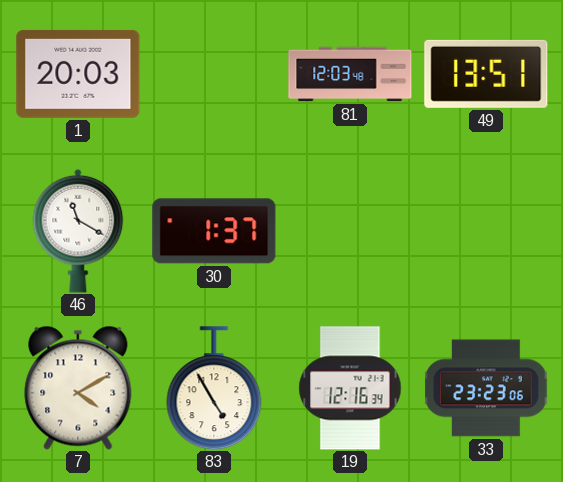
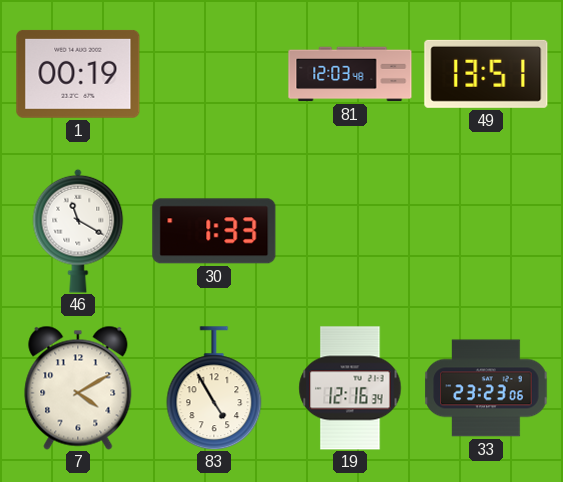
1: 20:03 -> 00:19 (78, 74)
30: 1:37 -> 1:33 (214, 231)
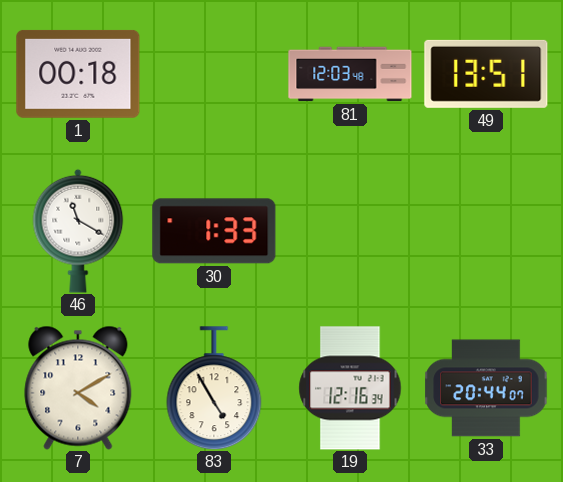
1: 00:19 -> 00:18 (78, 74)
33: 23:23 -> 20:44 (486, 388)
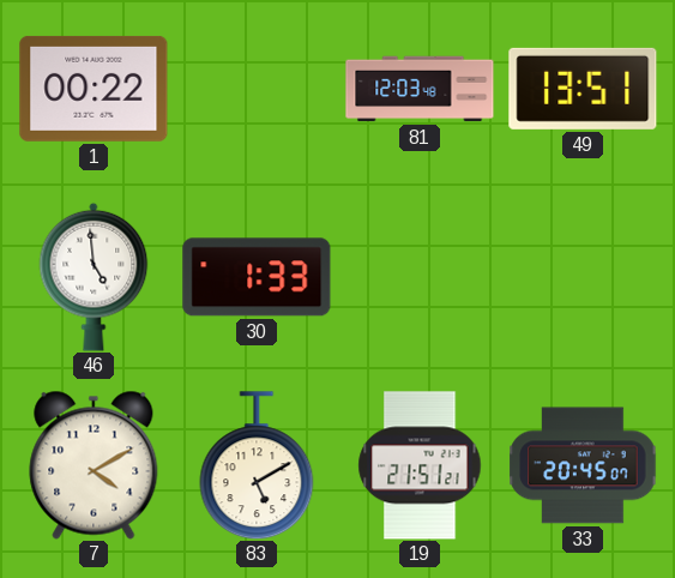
1: 00:18 -> 00:22 (94, 89)
46: 11:20 -> 4:59 (94, 277)
83: 4:55 -> 5:10 (257, 465)
19: 12:16 -> 21:51 (420, 465)
33: 20:44 -> 20:45 (583, 465)
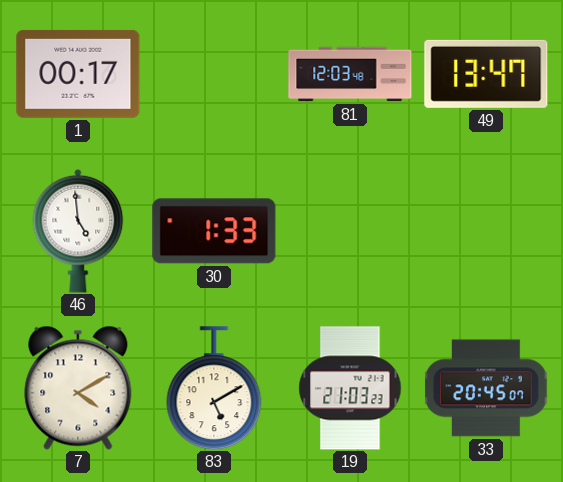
1: 00:22 -> 00:17 (78, 74)
49: 13:51 -> 13:47 (486, 74)
19: 21:51 -> 21:03 (350, 388)
